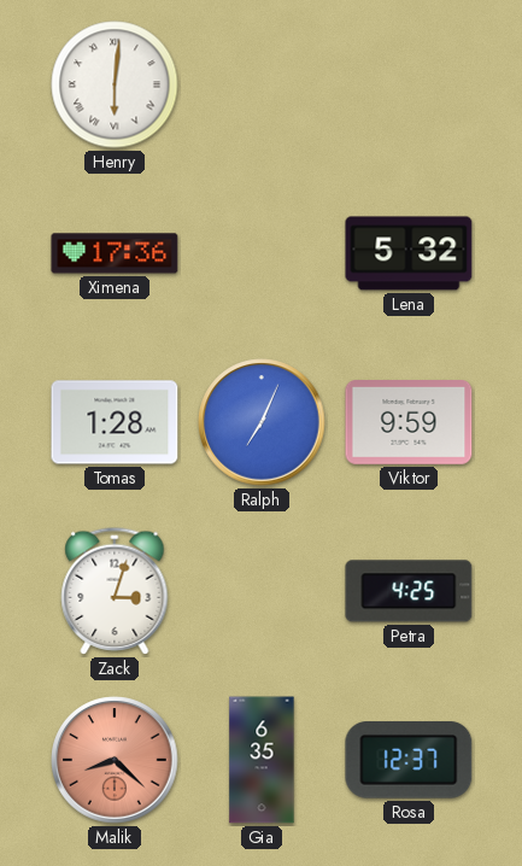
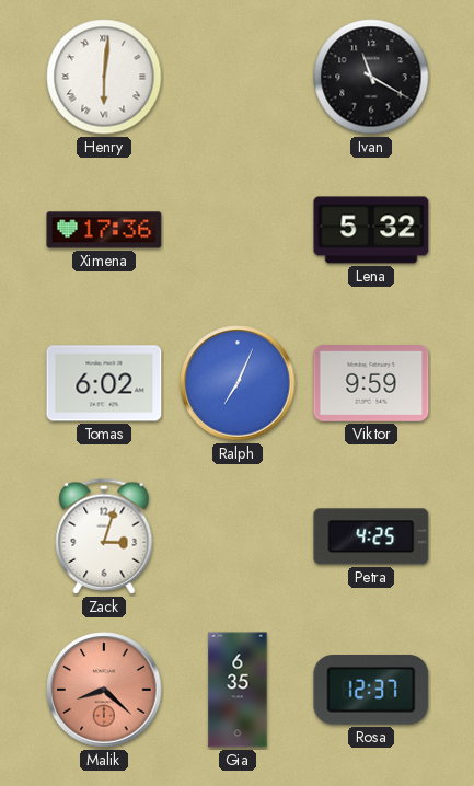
Ivan: none -> 11:20 (371, 77)
Tomas: 1:28 -> 6:02 (104, 383)
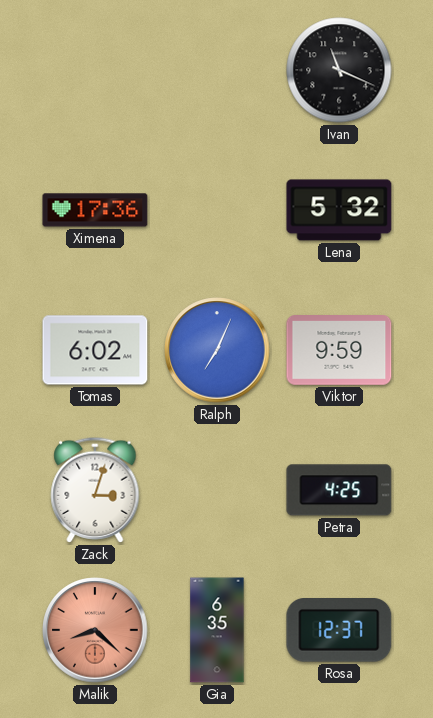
Henry: 6:01 -> none (104, 77)
Ivan: 11:20 -> 11:19 (339, 70)
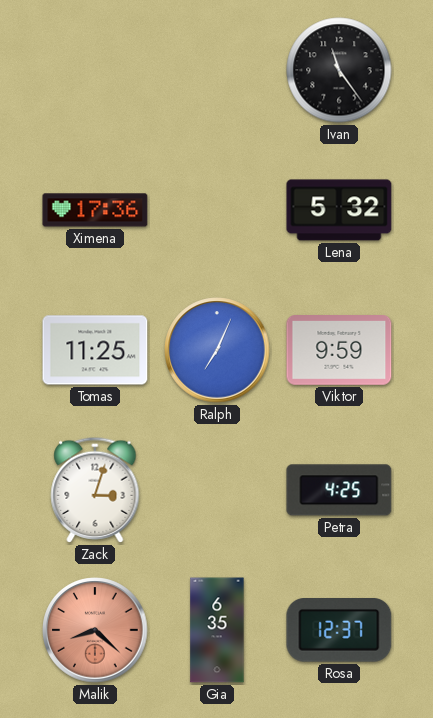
Ivan: 11:19 -> 11:24 (339, 70)
Tomas: 6:02 -> 11:25 (95, 350)
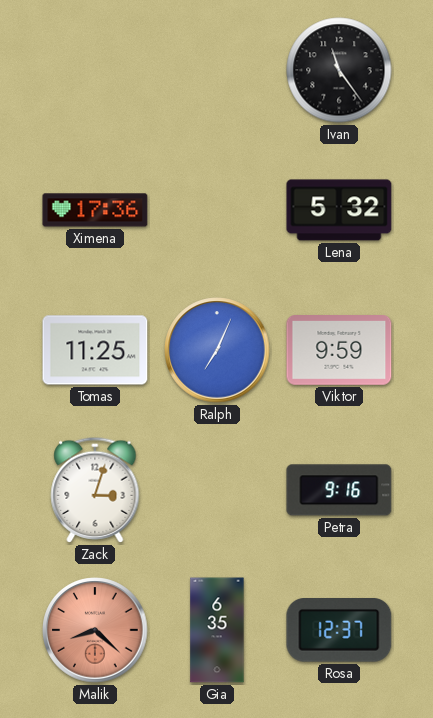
Petra: 4:25 -> 9:16 (339, 490)
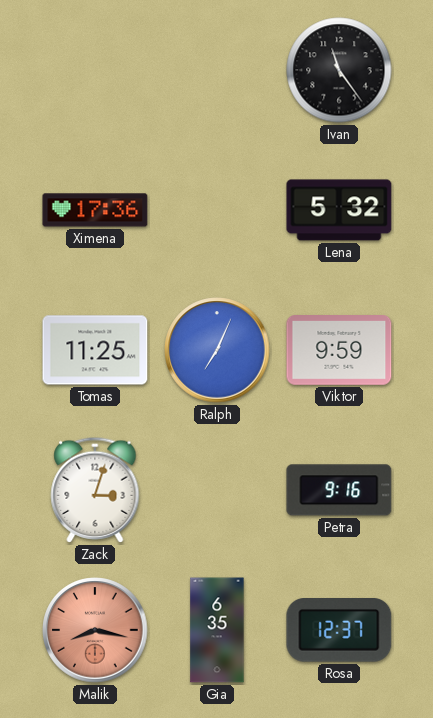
Malik: 8:22 -> 8:17 (95, 630)
